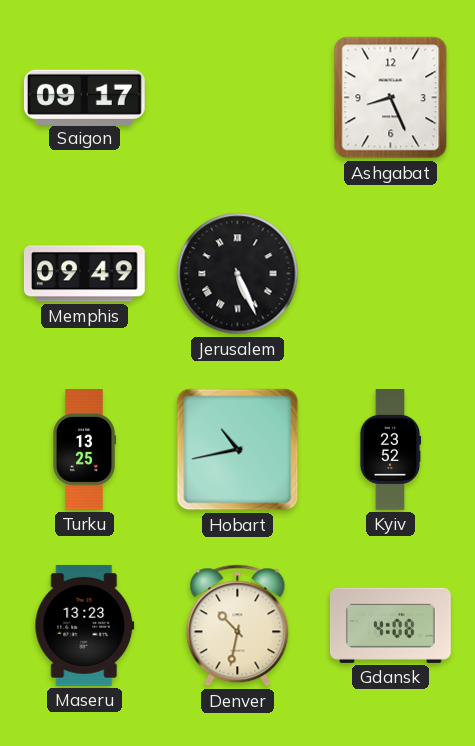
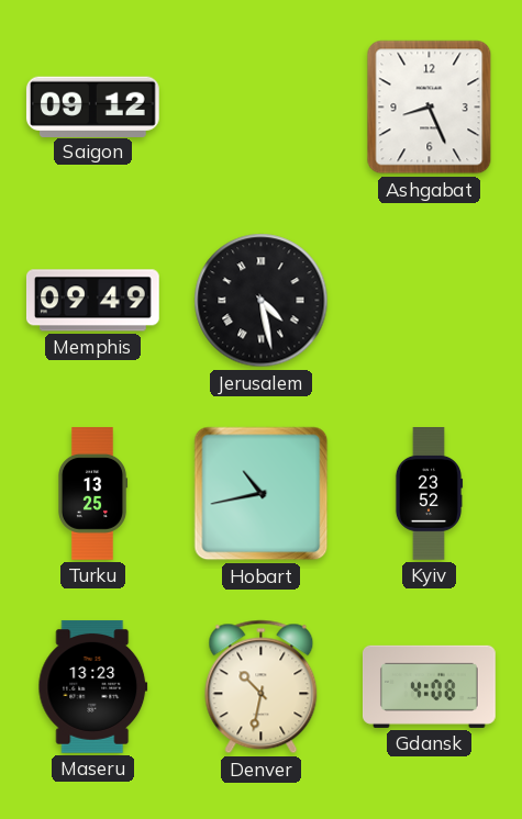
Saigon: 09:17 -> 09:12 (92, 106)
Jerusalem: 5:26 -> 4:28 (262, 301)
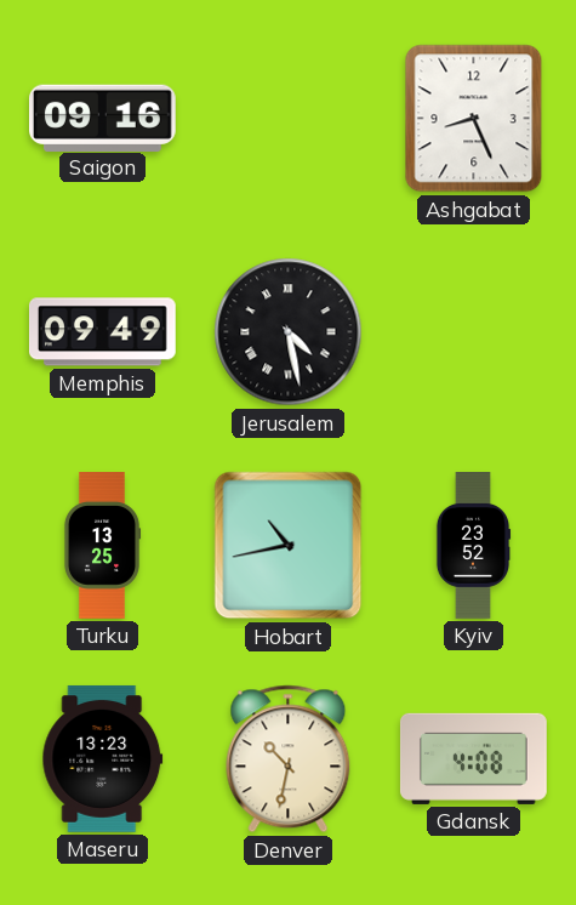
Saigon: 09:12 -> 09:16 (102, 118)
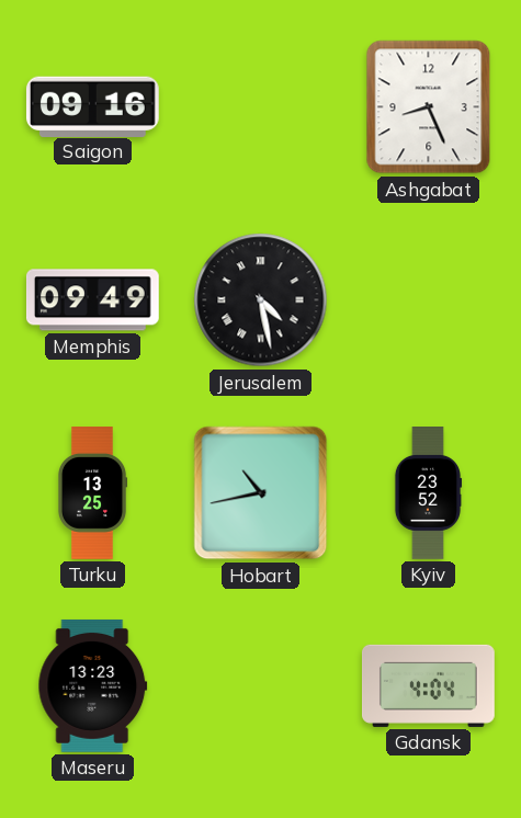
Denver: 10:32 -> none (289, 759)
Gdansk: 4:08 -> 4:04 (429, 685)
